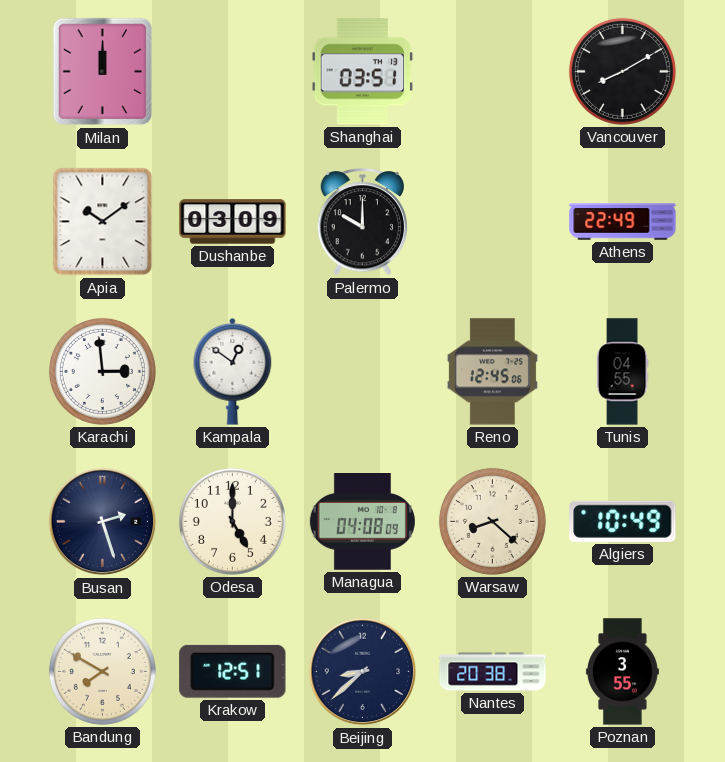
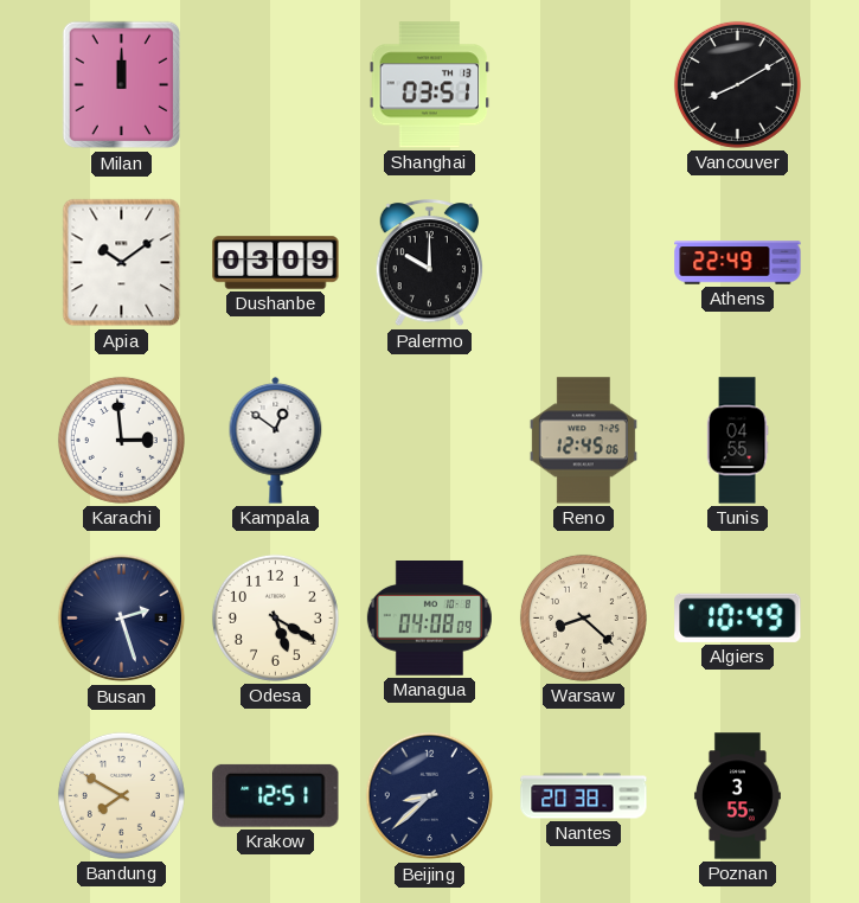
Odesa: 5:00 -> 5:20 (275, 617)
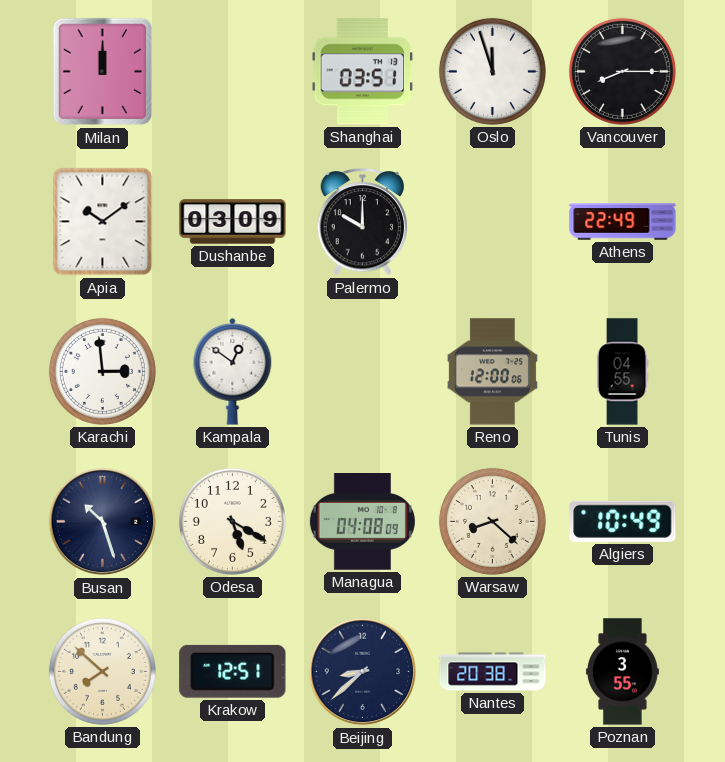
Oslo: none -> 11:57 (492, 71)
Vancouver: 8:10 -> 8:15 (622, 71)
Reno: 12:45 -> 12:00 (492, 372)
Busan: 2:27 -> 10:27 (103, 522)
Bandung: 7:50 -> 7:52 (102, 671)
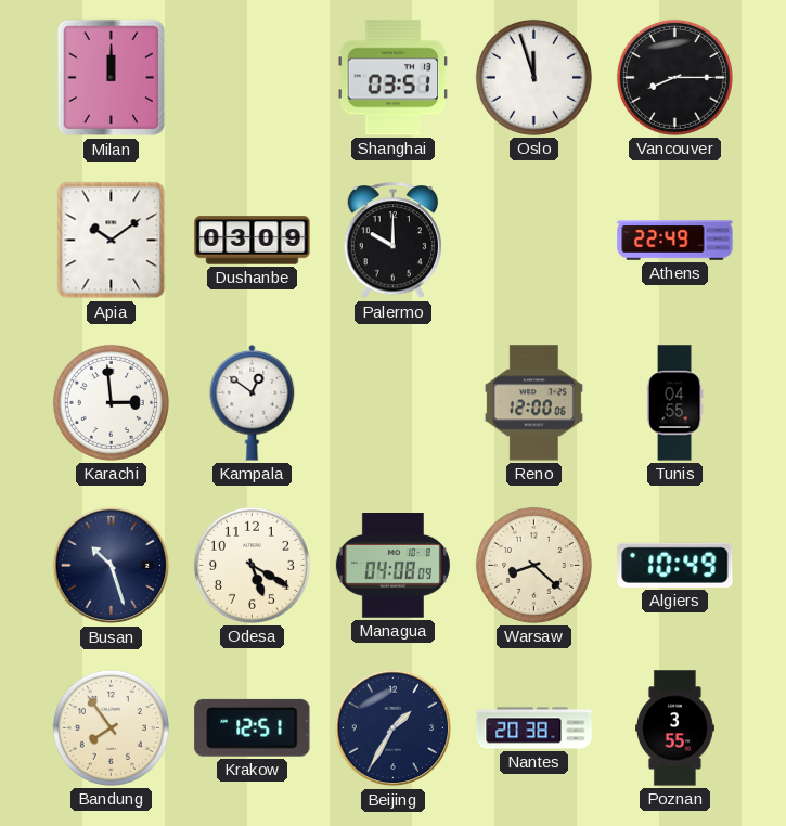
Bandung: 7:52 -> 7:54 (111, 727)
Beijing: 8:38 -> 1:35 (394, 728)
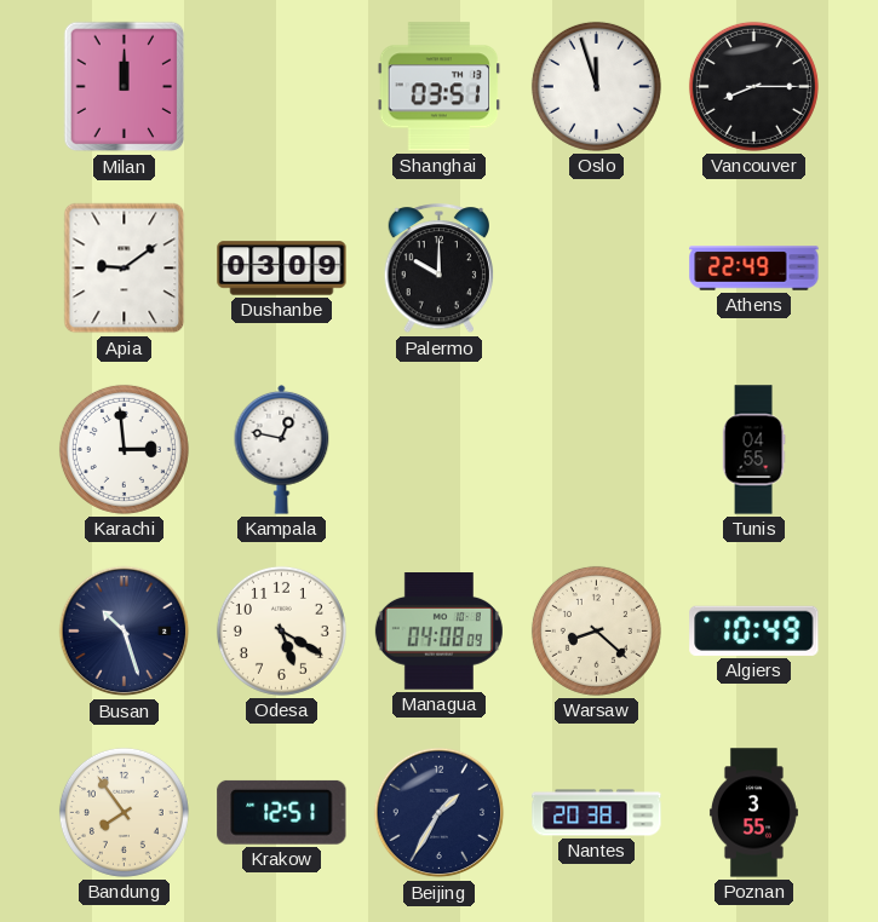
Apia: 10:09 -> 9:09 (125, 269)
Kampala: 12:51 -> 12:47 (282, 449)
Reno: 12:00 -> none (533, 403)
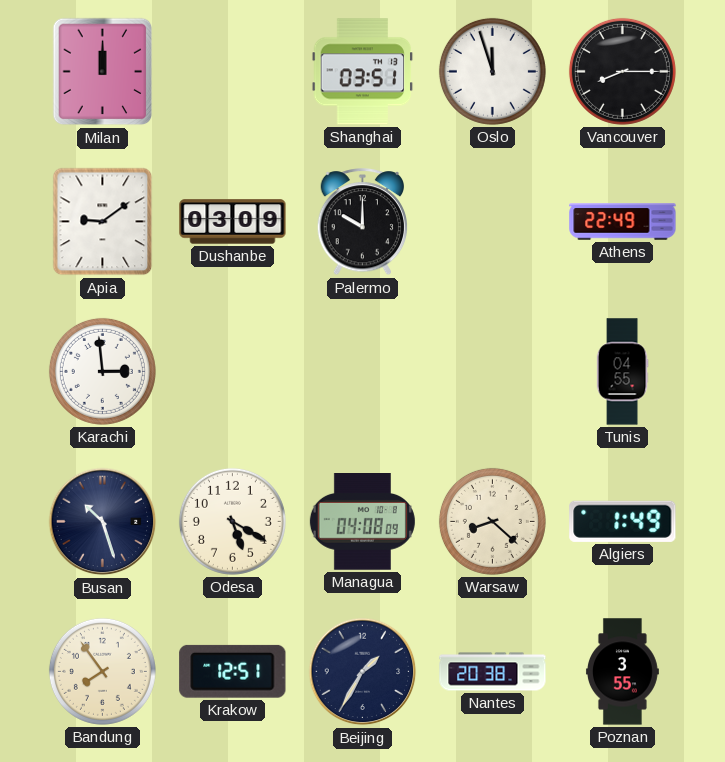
Kampala: 12:47 -> none (282, 449)
Algiers: 10:49 -> 1:49 (623, 521)
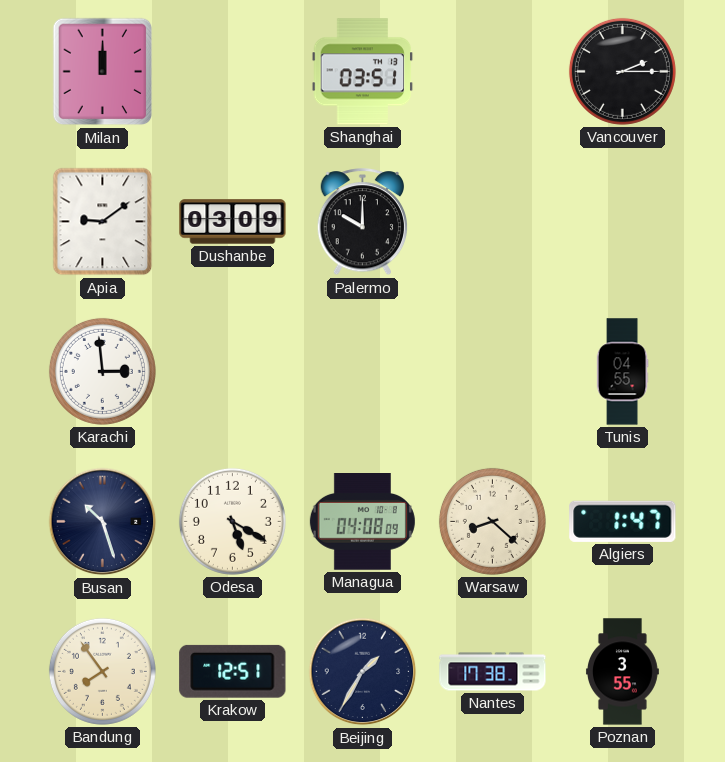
Oslo: 11:57 -> none (492, 71)
Vancouver: 8:15 -> 2:15 (622, 71)
Athens: 22:49 -> none (623, 222)
Algiers: 1:49 -> 1:47 (623, 521)
Nantes: 20:38 -> 17:38 (493, 672)
